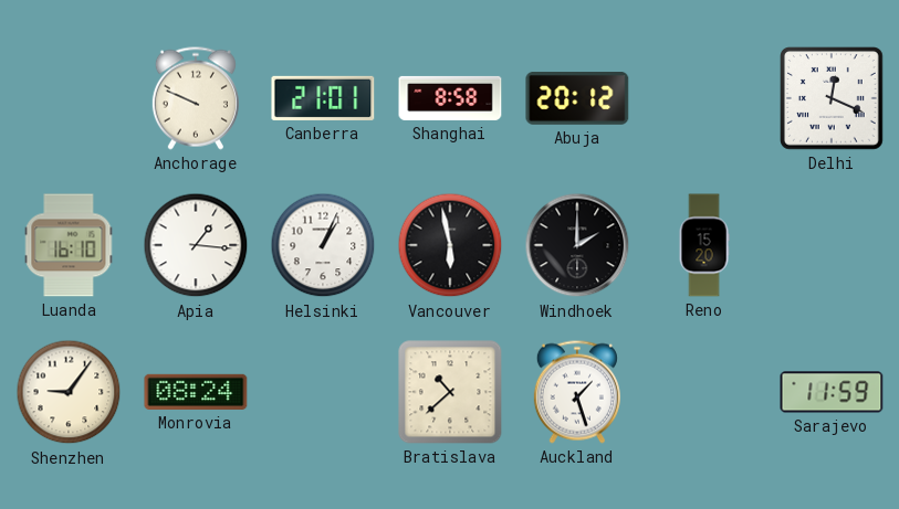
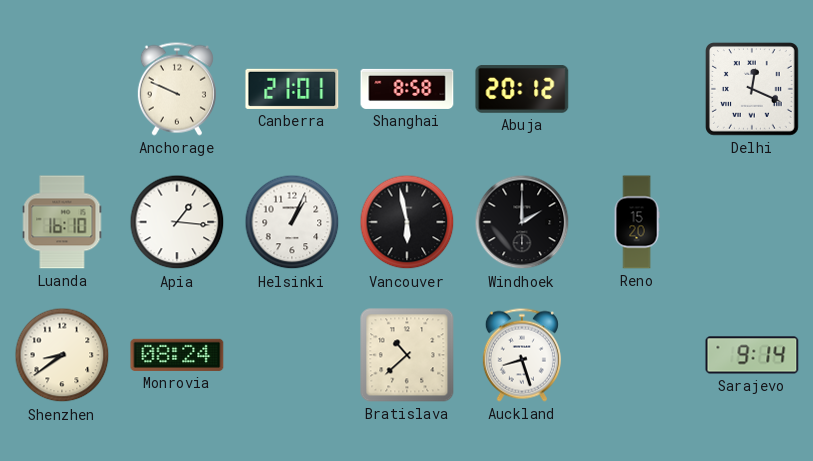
Shenzhen: 9:06 -> 8:39 (62, 355)
Auckland: 1:27 -> 8:27 (522, 355)
Sarajevo: 11:59 -> 9:14 (752, 355)
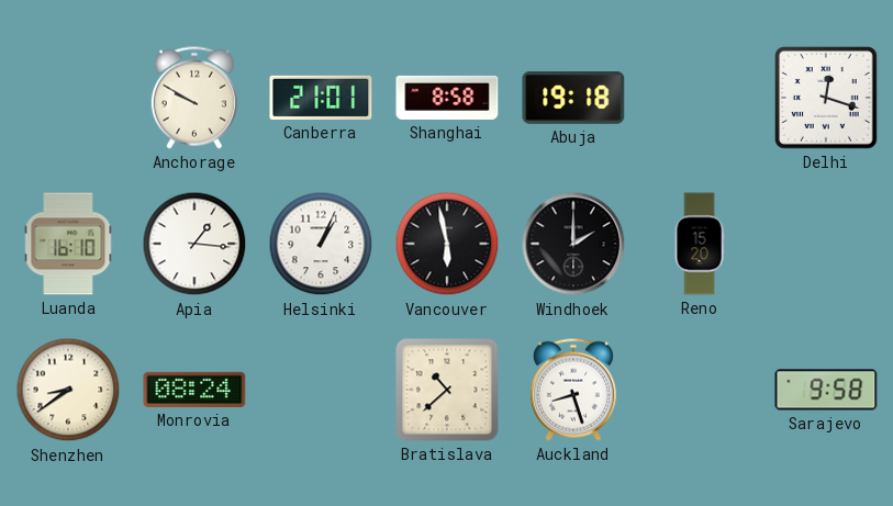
Anchorage: 9:49 -> 9:50 (194, 98)
Abuja: 20:12 -> 19:18 (573, 99)
Delhi: 12:19 -> 12:18 (827, 99)
Sarajevo: 9:14 -> 9:58 (826, 390)
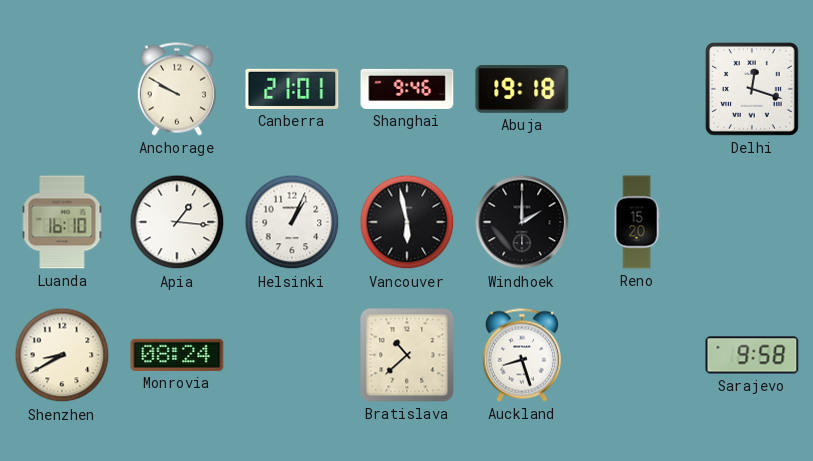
Shanghai: 8:58 -> 9:46 (407, 89)
Shenzhen: 8:39 -> 8:40 (62, 355)
